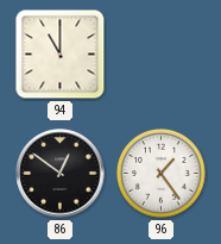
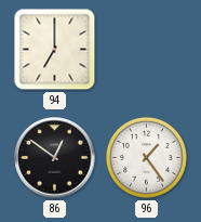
94: 11:00 -> 7:00 (55, 50)
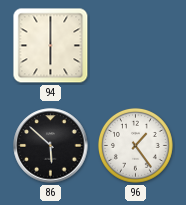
94: 7:00 -> 6:00 (51, 46)
86: 12:51 -> 5:52 (51, 146)
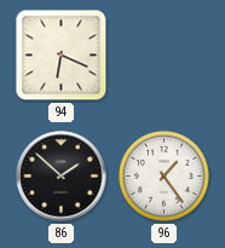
94: 6:00 -> 6:19 (62, 56)
86: 5:52 -> 1:52 (62, 177)
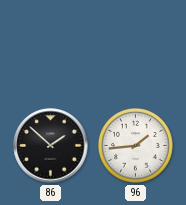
94: 6:19 -> none (62, 56)
96: 1:24 -> 1:44 (135, 146)
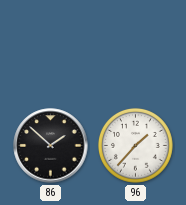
96: 1:44 -> 1:37 (135, 146)
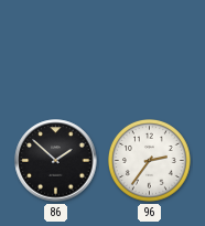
96: 1:37 -> 2:36 (149, 161)
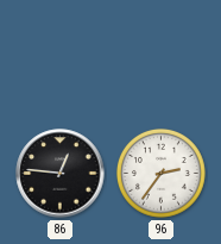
86: 1:52 -> 12:46 (61, 174)
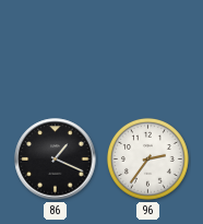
86: 12:46 -> 1:19 (56, 160)
